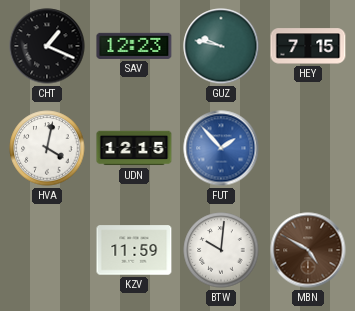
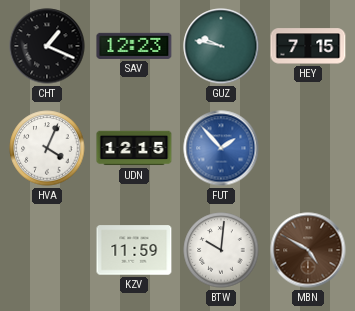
HVA: 4:02 -> 4:04 (47, 148)
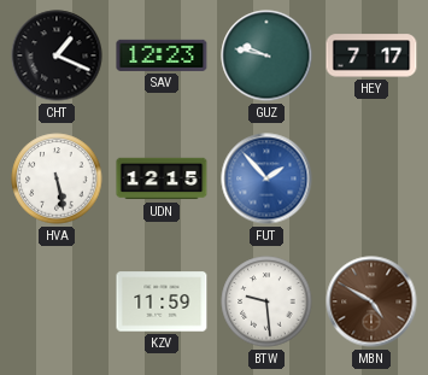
HEY: 7:15 -> 7:17 (371, 55)
HVA: 4:04 -> 5:28 (57, 178)
BTW: 10:01 -> 9:29 (266, 301)
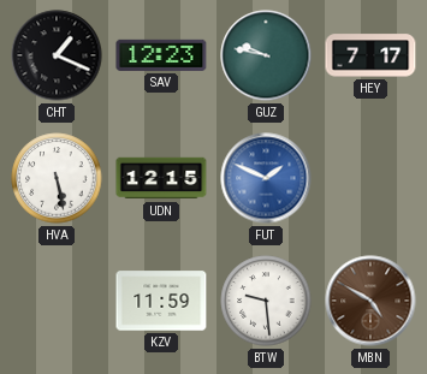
FUT: 1:53 -> 1:49 (266, 178)
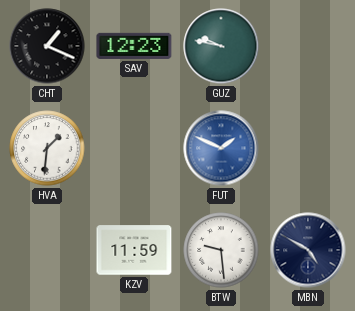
HEY: 7:17 -> none (370, 55)
HVA: 5:28 -> 1:31 (47, 148)
UDN: 12:15 -> none (161, 178)
MBN dial: brown -> navy (308, 250)
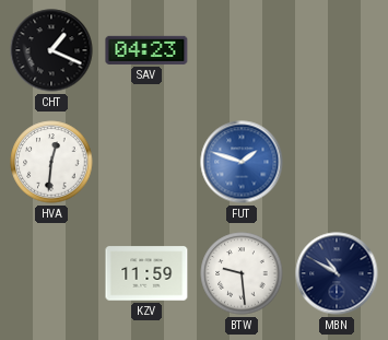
SAV: 12:23 -> 04:23 (146, 50)
GUZ: 9:47 -> none (221, 46)
HVA: 1:31 -> 12:31 (51, 162)
FUT: 1:49 -> 1:48 (242, 162)
MBN: 4:50 -> 10:50 (337, 273)
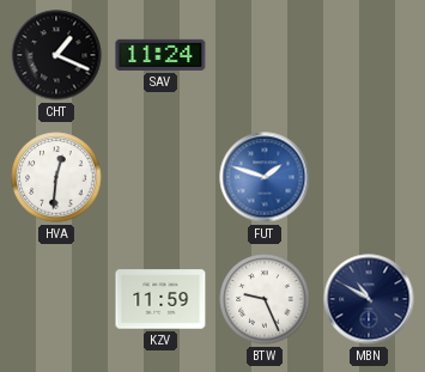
SAV: 04:23 -> 11:24 (160, 55)
BTW: 9:29 -> 9:26 (265, 299)
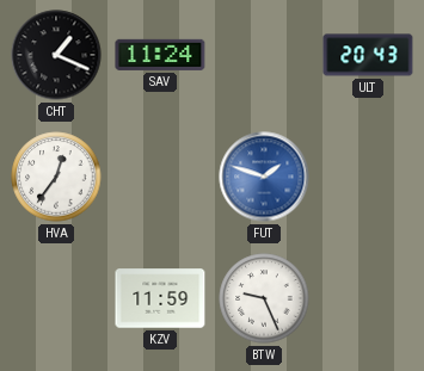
ULT: none -> 20:43 (368, 55)
HVA: 12:31 -> 12:36 (56, 177)
MBN: 10:50 -> none (369, 299)
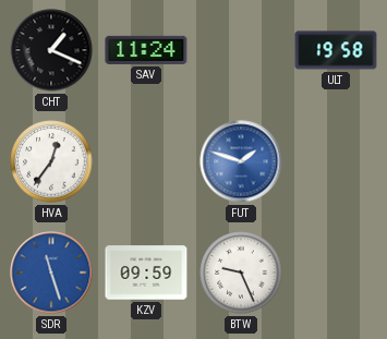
ULT: 20:43 -> 19:58 (336, 50)
SDR: none -> 11:27 (51, 273)
KZV: 11:59 -> 09:59 (146, 273)
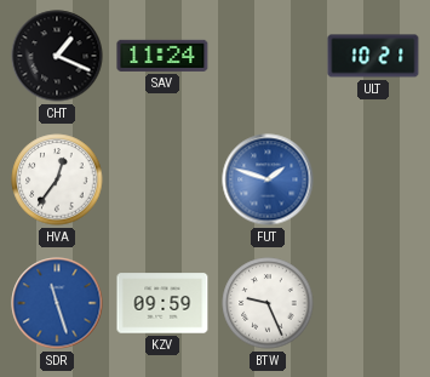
ULT: 19:58 -> 10:21 (373, 56)
